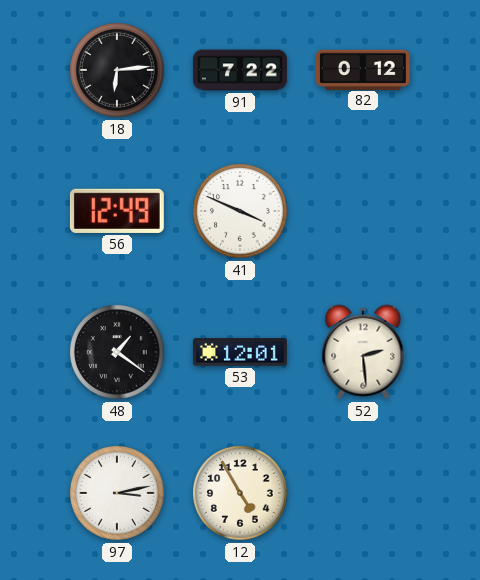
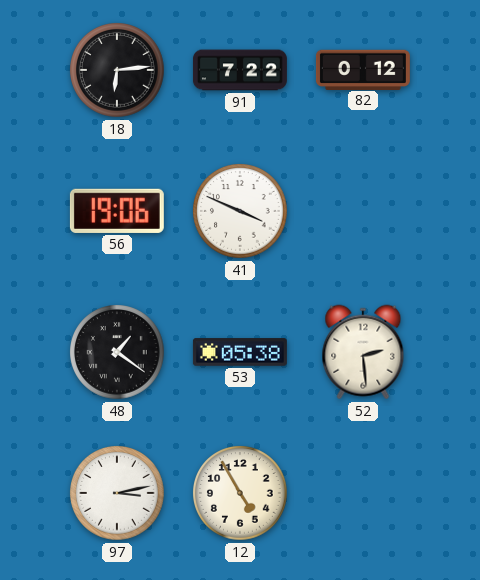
56: 12:49 -> 19:06 (117, 211)
53: 12:01 -> 05:38 (240, 352)
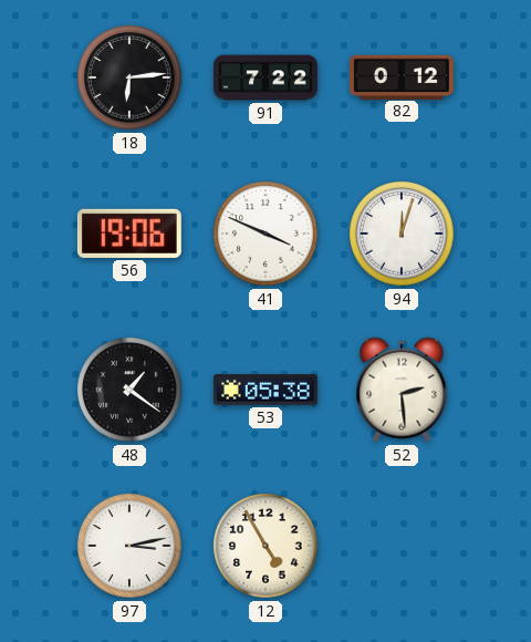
94: none -> 12:03 (403, 235)
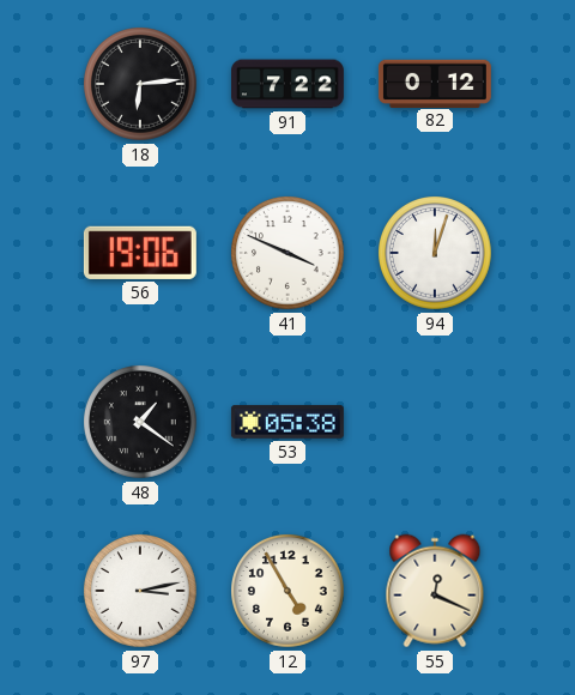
52: 2:29 -> none (402, 390)
55: none -> 12:19 (435, 591)
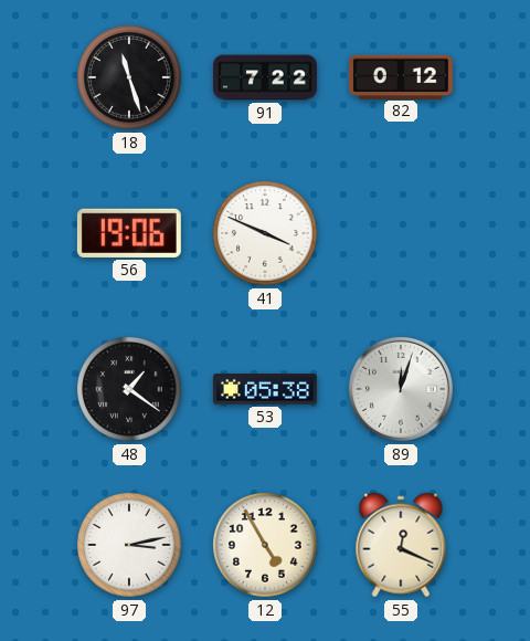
18: 6:14 -> 11:27 (130, 78)
94: 12:03 -> none (436, 254)
89: none -> 12:03 (401, 389)
